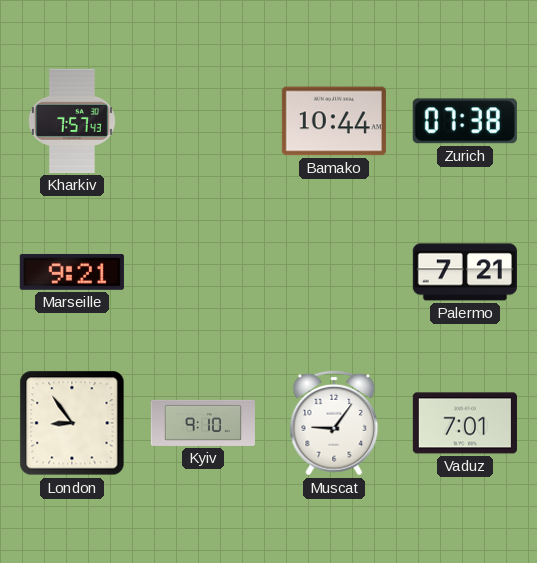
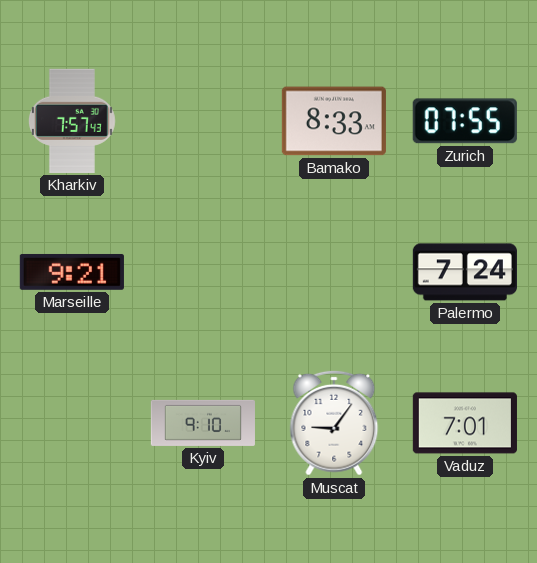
Bamako: 10:44 -> 8:33 (334, 121)
Zurich: 07:38 -> 07:55 (465, 121)
Palermo: 7:21 -> 7:24 (465, 272)
London: 8:54 -> none (72, 423)
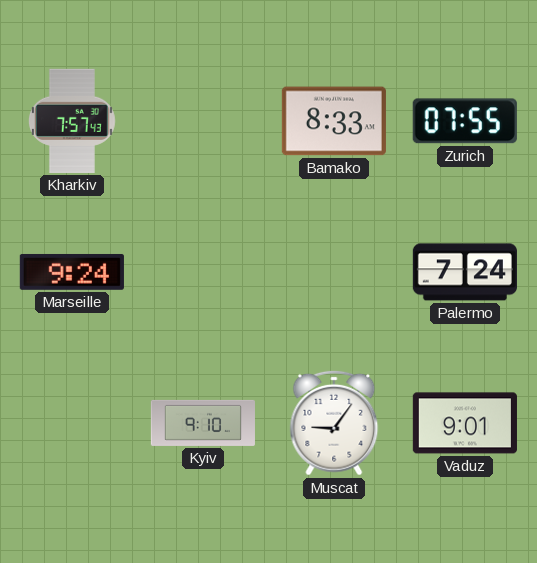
Marseille: 9:21 -> 9:24 (72, 272)
Vaduz: 7:01 -> 9:01 (465, 423)
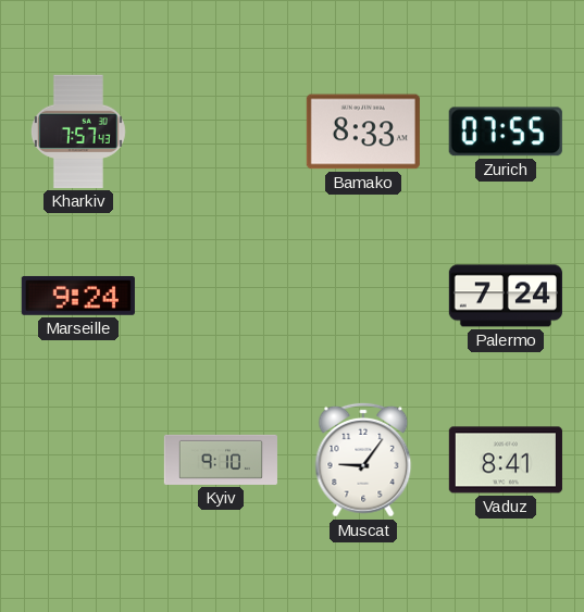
Vaduz: 9:01 -> 8:41 (506, 460)
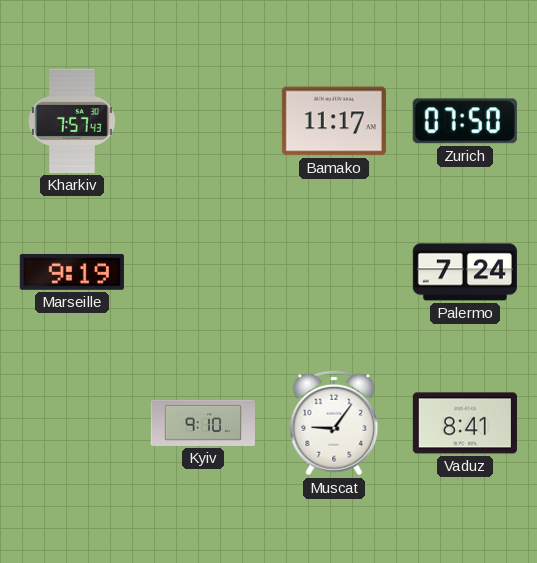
Bamako: 8:33 -> 11:17 (334, 121)
Zurich: 07:55 -> 07:50 (465, 121)
Marseille: 9:24 -> 9:19 (72, 272)
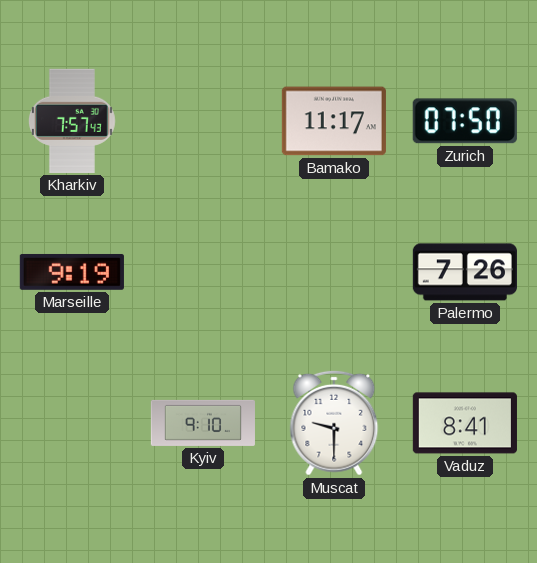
Palermo: 7:24 -> 7:26 (465, 272)
Muscat: 9:06 -> 9:30 (334, 423)
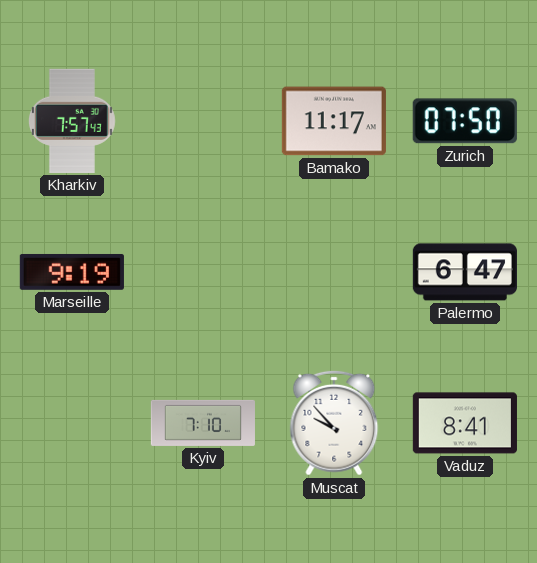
Palermo: 7:26 -> 6:47 (465, 272)
Kyiv: 9:10 -> 7:10 (202, 423)
Muscat: 9:30 -> 9:53 (334, 423)
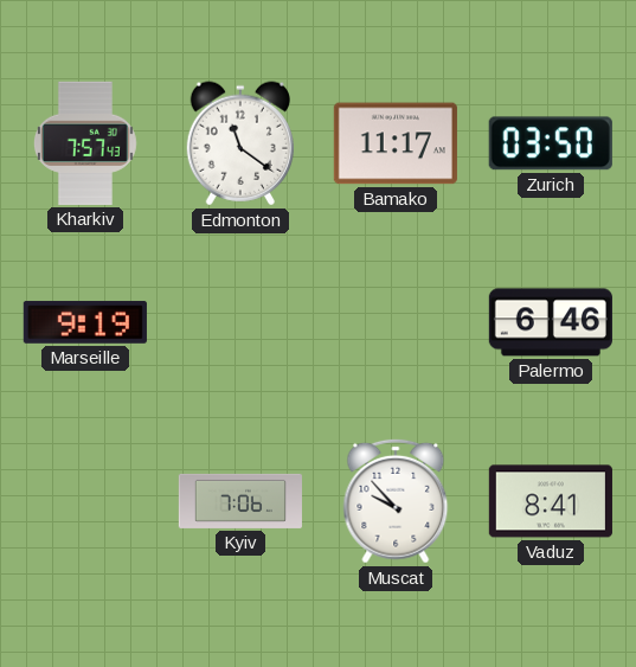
Edmonton: none -> 11:21 (239, 143)
Zurich: 07:50 -> 03:50 (551, 143)
Palermo: 6:47 -> 6:46 (551, 322)
Kyiv: 7:10 -> 7:06 (239, 501)
